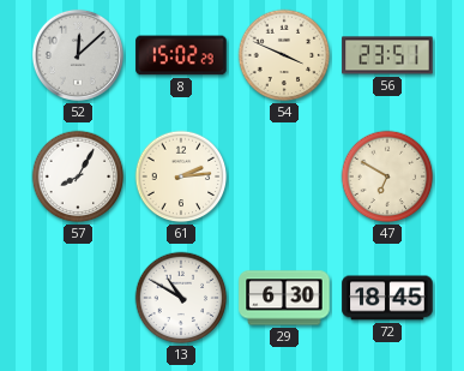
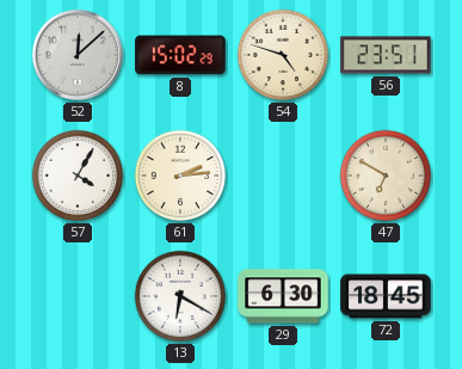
54: 3:49 -> 4:48 (283, 55)
57: 8:05 -> 4:05 (78, 176)
13: 10:50 -> 6:20 (180, 296)
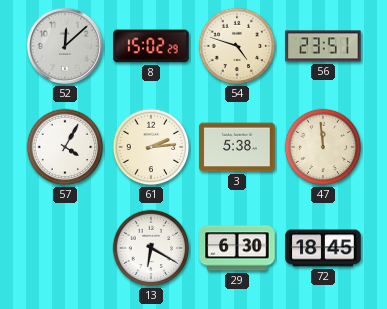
3: none -> 5:38 (237, 147)
47: 6:50 -> 11:59 (323, 147)
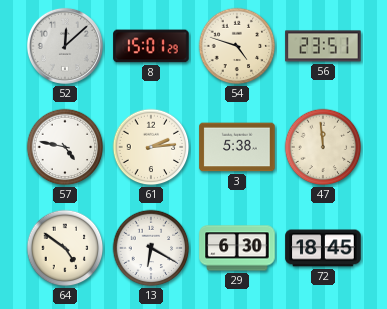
8: 15:02 -> 15:01 (151, 46)
57: 4:05 -> 4:47 (65, 147)
64: none -> 4:51 (65, 248)
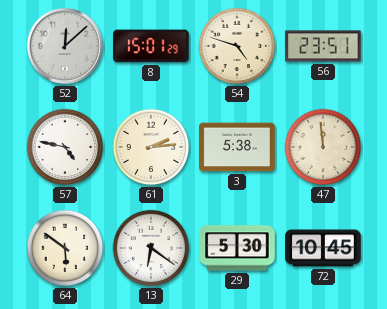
64: 4:51 -> 5:51 (65, 248)
13: 6:20 -> 6:21 (151, 248)
29: 6:30 -> 5:30 (237, 248)
72: 18:45 -> 10:45 (323, 248)
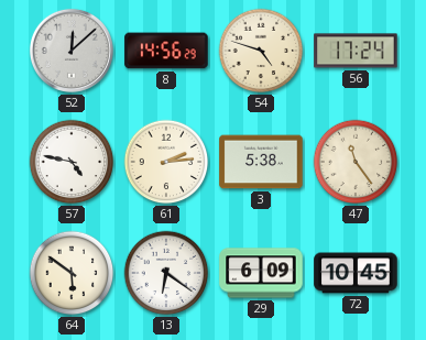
8: 15:01 -> 14:56 (166, 51)
56: 23:51 -> 17:24 (356, 51)
47: 11:59 -> 11:24 (356, 162)
29: 5:30 -> 6:09 (261, 273)
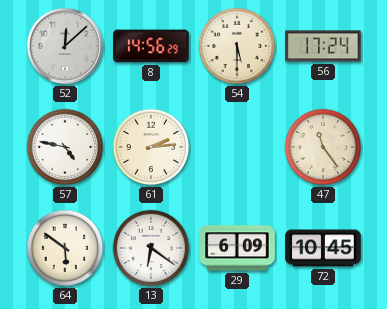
54: 4:48 -> 5:30 (237, 46)
3: 5:38 -> none (261, 162)
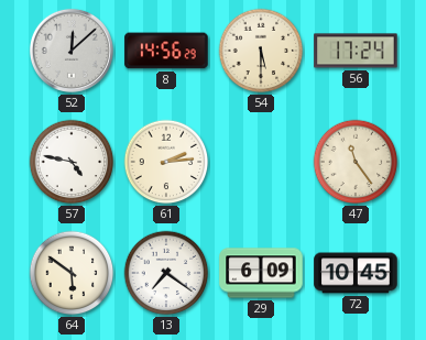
13: 6:21 -> 7:21 (166, 273)
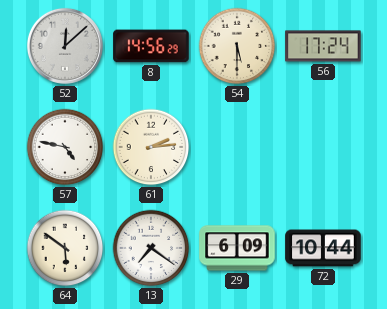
47: 11:24 -> none (356, 162)
72: 10:45 -> 10:44 (323, 248)
